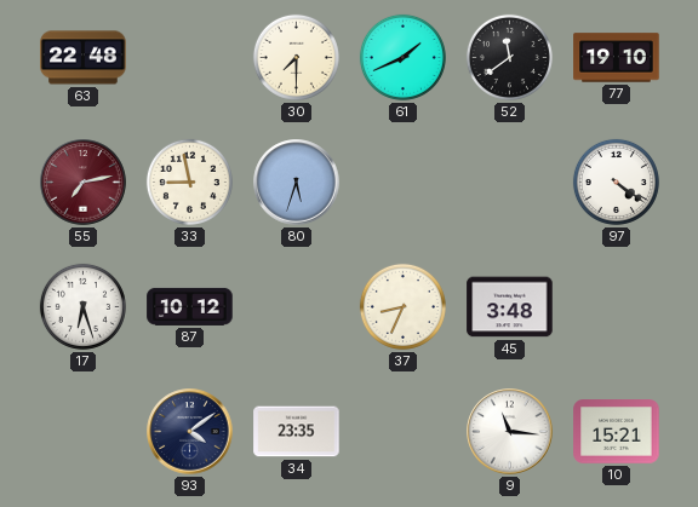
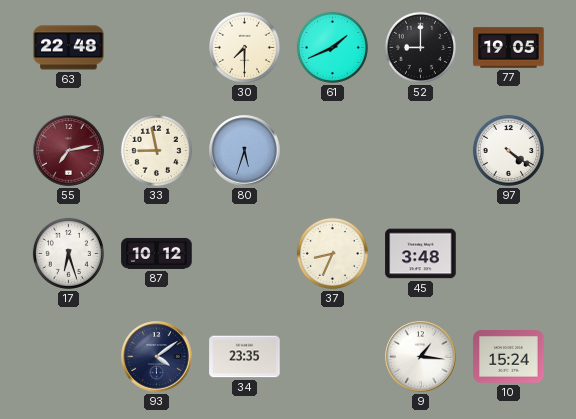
52: 11:39 -> 9:00 (420, 47)
77: 19:10 -> 19:05 (509, 48)
9: 11:16 -> 1:16 (421, 357)
10: 15:21 -> 15:24 (509, 357)
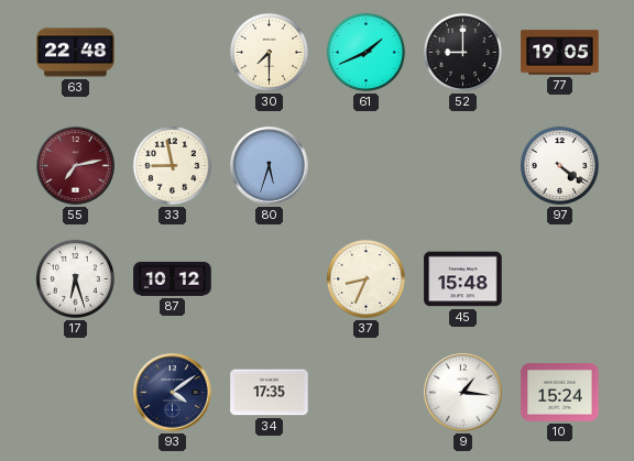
45: 3:48 -> 15:48 (463, 279)
34: 23:35 -> 17:35 (270, 393)
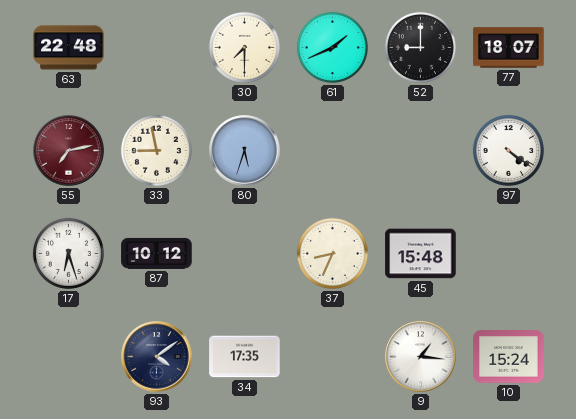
77: 19:05 -> 18:07 (509, 48)
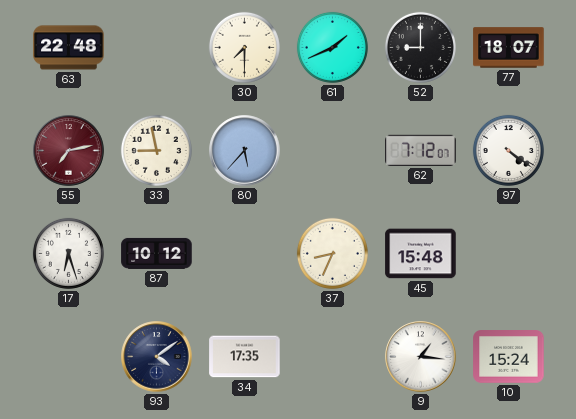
80: 5:33 -> 5:37 (245, 151)
62: none -> 7:12 (421, 150)
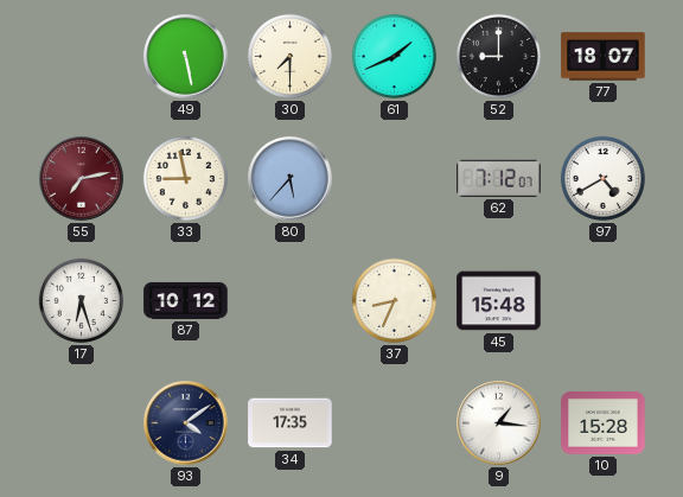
63: 22:48 -> none (69, 48)
49: none -> 5:28 (186, 57)
97: 4:21 -> 4:40 (602, 178)
10: 15:24 -> 15:28 (604, 423)
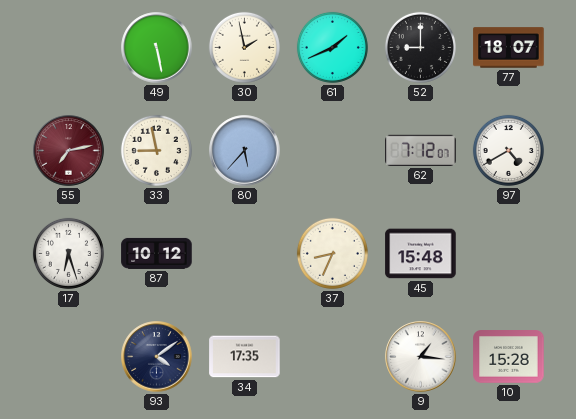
30: 7:30 -> 1:58 (244, 47)
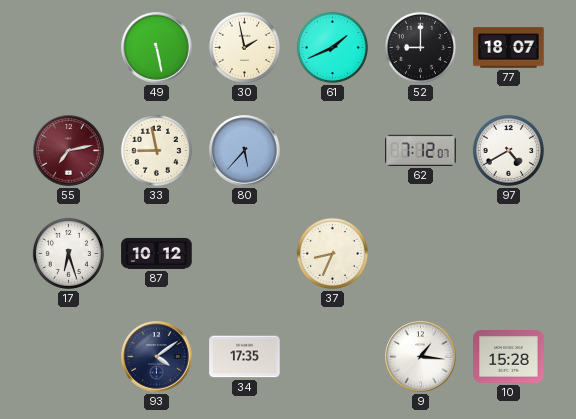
45: 15:48 -> none (421, 254)
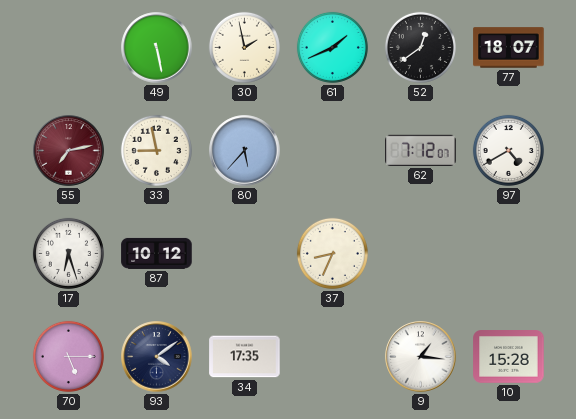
52: 9:00 -> 12:39 (420, 47)
70: none -> 5:15 (68, 356)
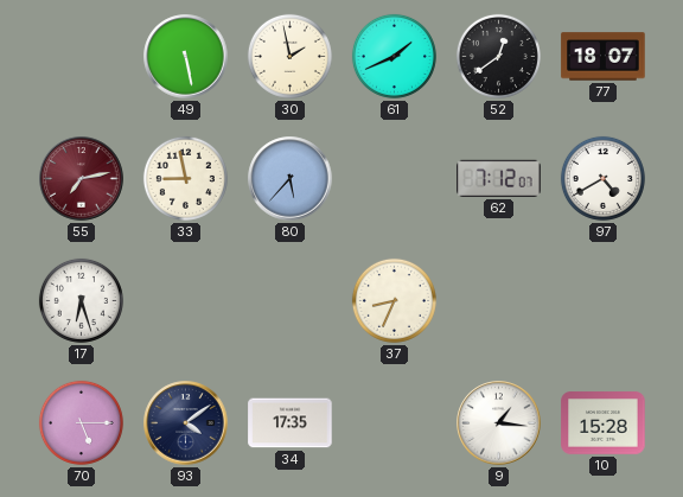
87: 10:12 -> none (157, 253)
